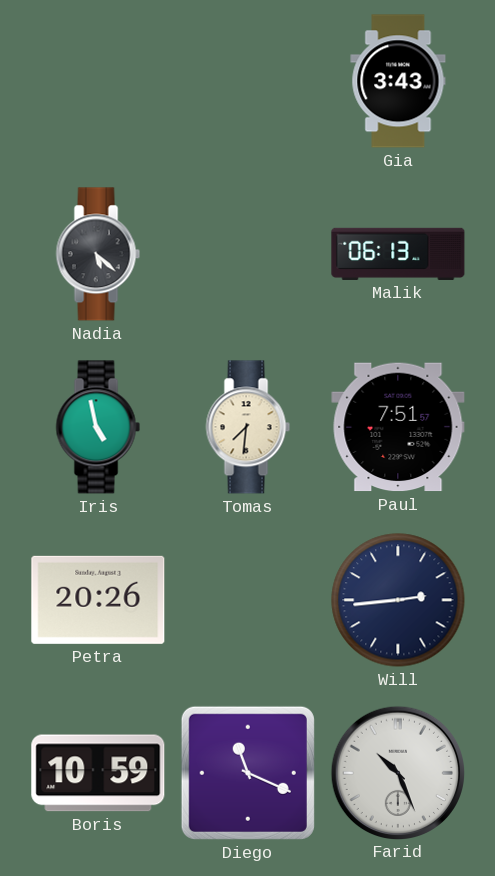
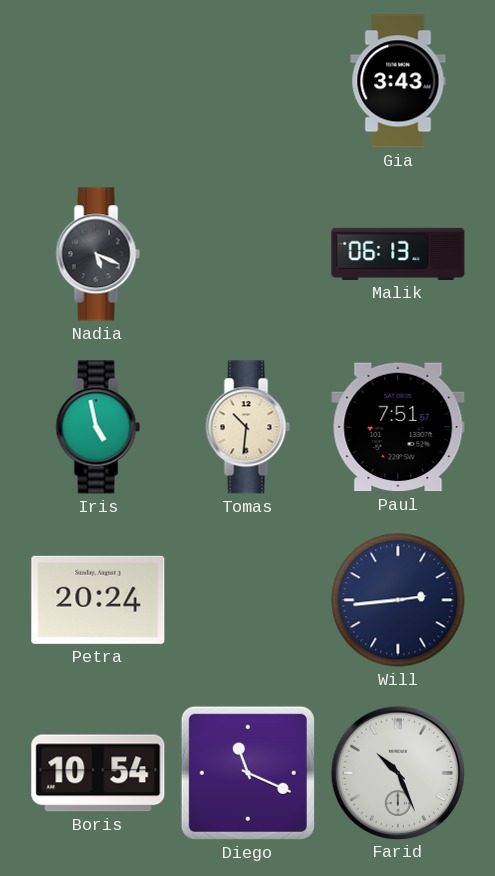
Nadia: 5:22 -> 5:19 (98, 254)
Tomas: 7:31 -> 10:31 (248, 427)
Petra: 20:26 -> 20:24 (98, 600)
Boris: 10:59 -> 10:54 (98, 773)
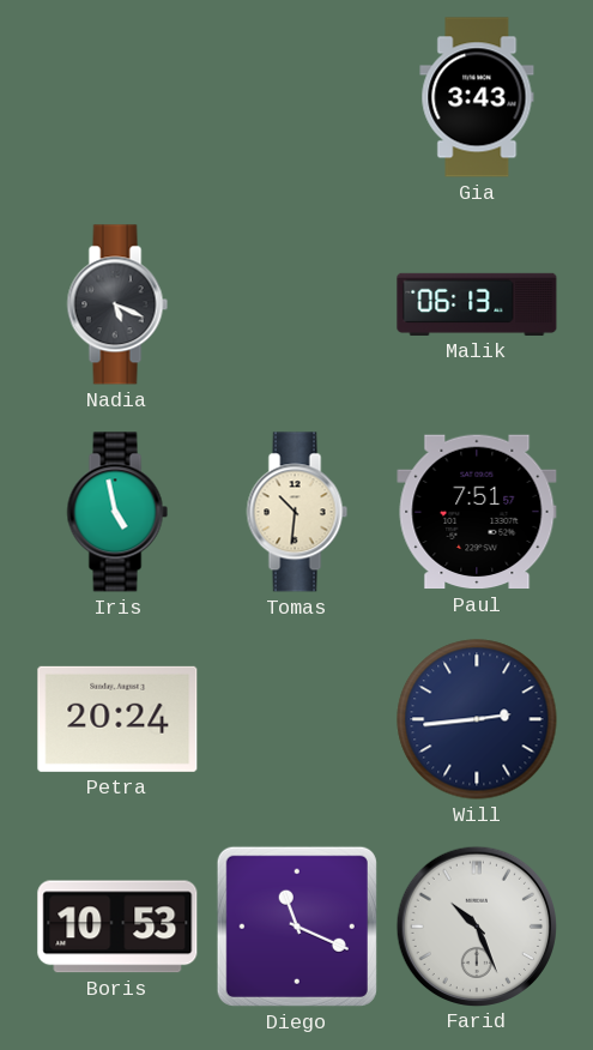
Boris: 10:54 -> 10:53 (117, 927)
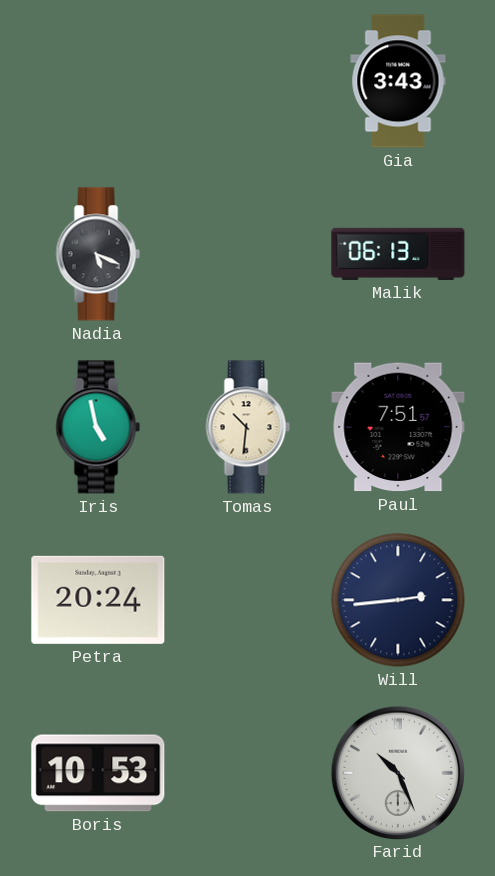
Diego: 11:19 -> none (297, 927)
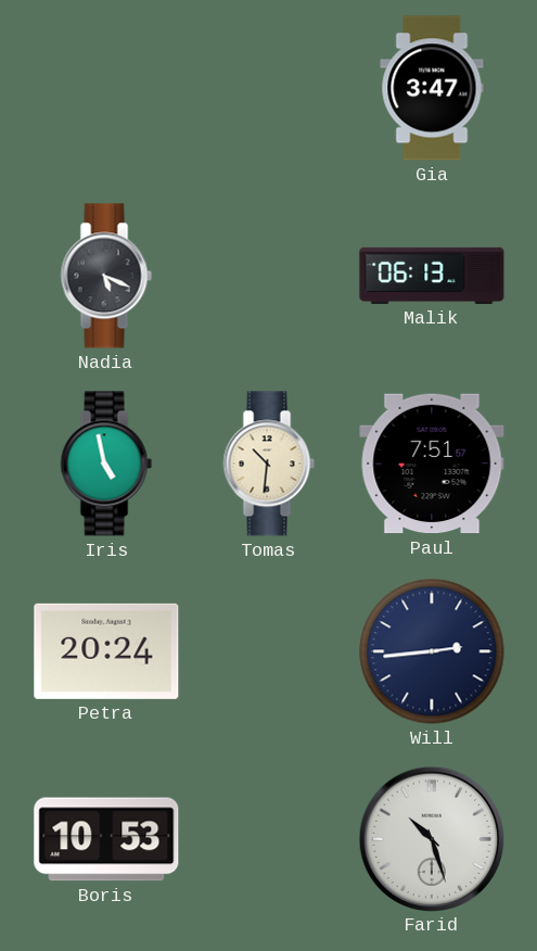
Gia: 3:43 -> 3:47 (432, 88)
Farid: 10:26 -> 10:27 (431, 838)
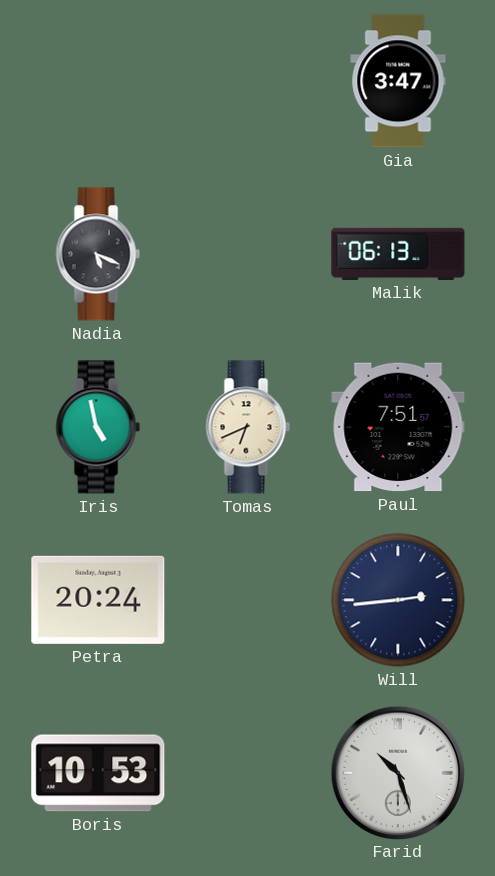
Tomas: 10:31 -> 6:41 (248, 427)
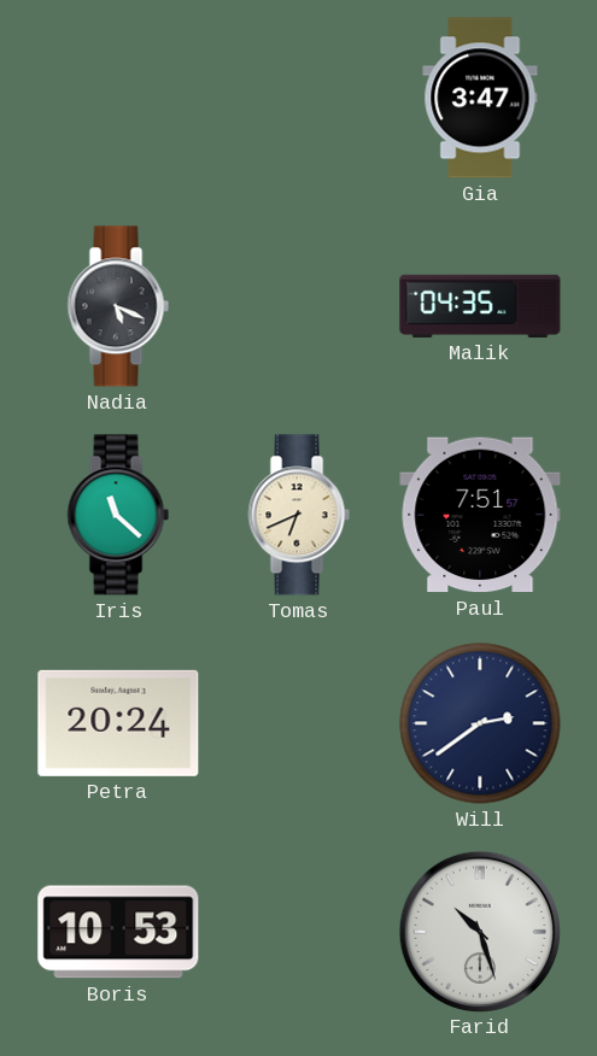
Malik: 06:13 -> 04:35 (480, 306)
Iris: 4:58 -> 11:22 (118, 515)
Will: 2:44 -> 2:39 (480, 723)
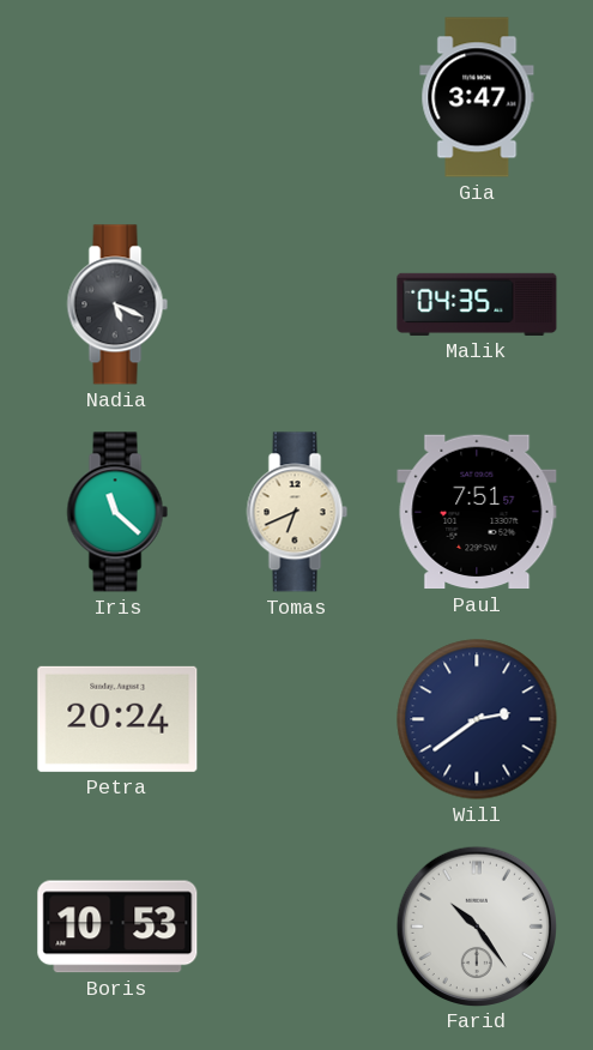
Farid: 10:27 -> 10:24 (476, 925)
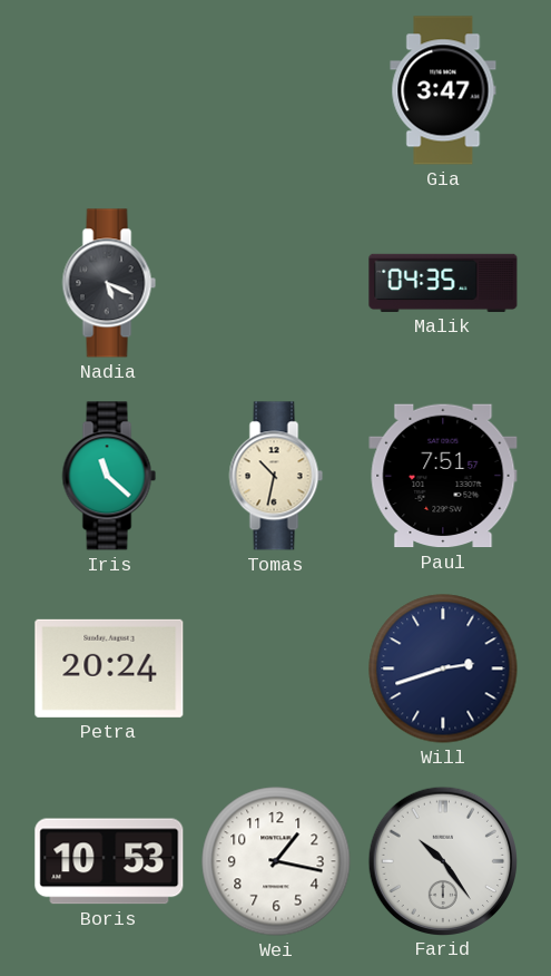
Tomas: 6:41 -> 10:32 (276, 476)
Will: 2:39 -> 2:42 (443, 668)
Wei: none -> 1:17 (276, 861)
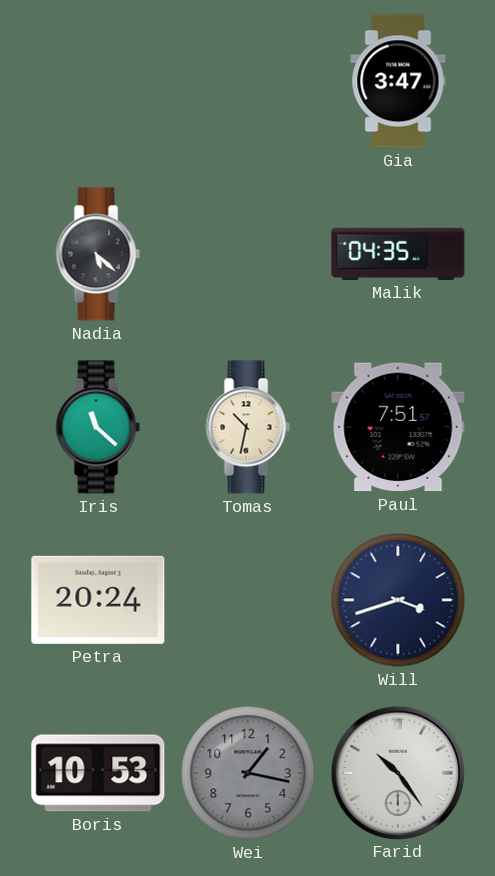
Nadia: 5:19 -> 5:22 (98, 254)
Will: 2:42 -> 3:42 (398, 600)
Wei dial: white -> grey (248, 773)
